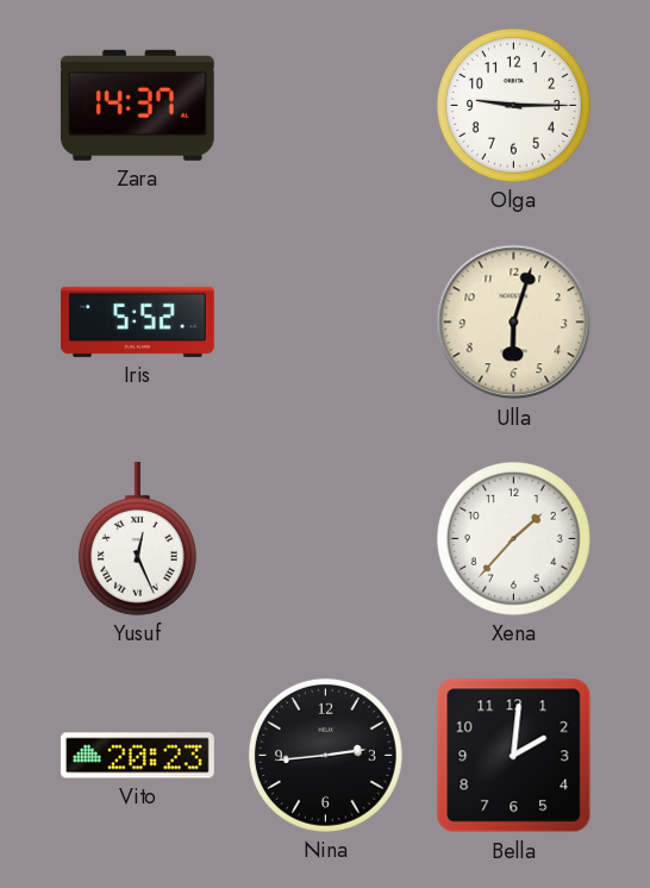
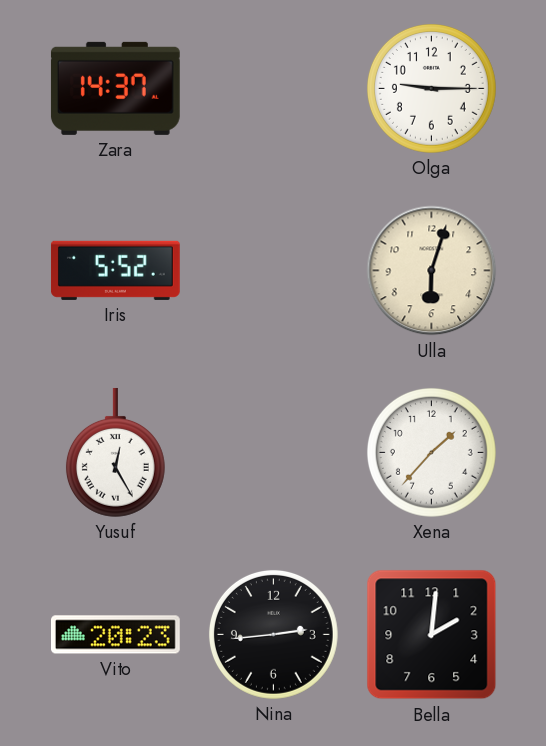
Yusuf: 12:26 -> 12:25 (115, 452)
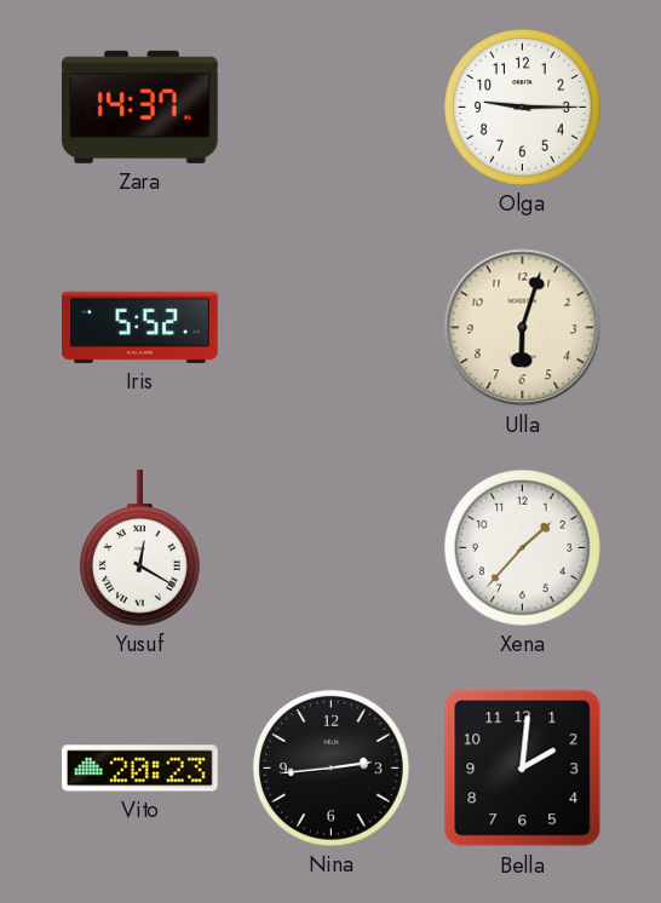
Yusuf: 12:25 -> 12:20 (139, 547)
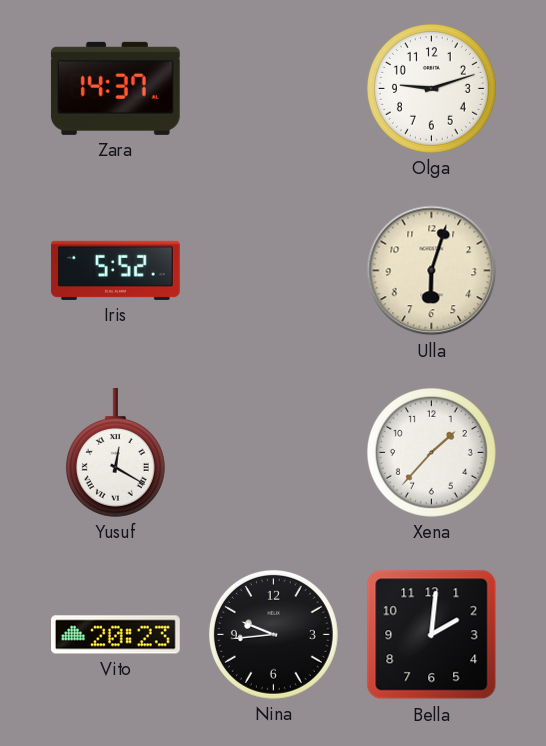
Olga: 9:15 -> 9:12 (431, 88)
Nina: 2:44 -> 9:44 (273, 634)
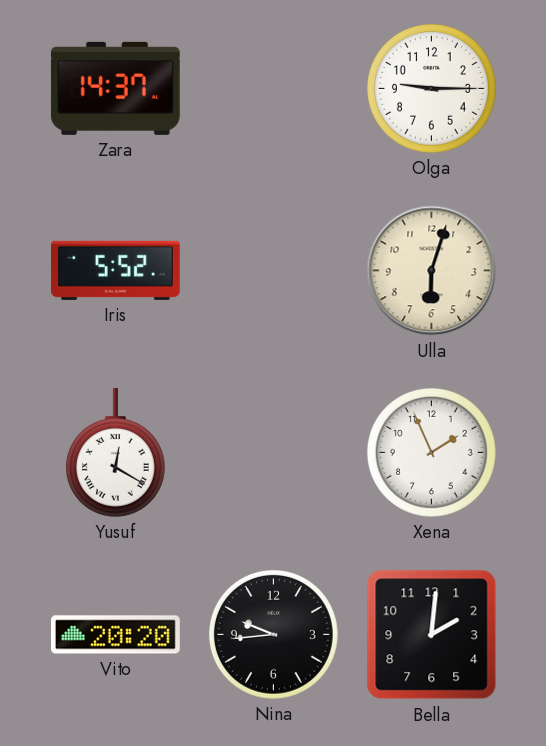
Olga: 9:12 -> 9:15 (431, 88)
Xena: 1:37 -> 1:56 (431, 452)
Vito: 20:23 -> 20:20 (116, 635)
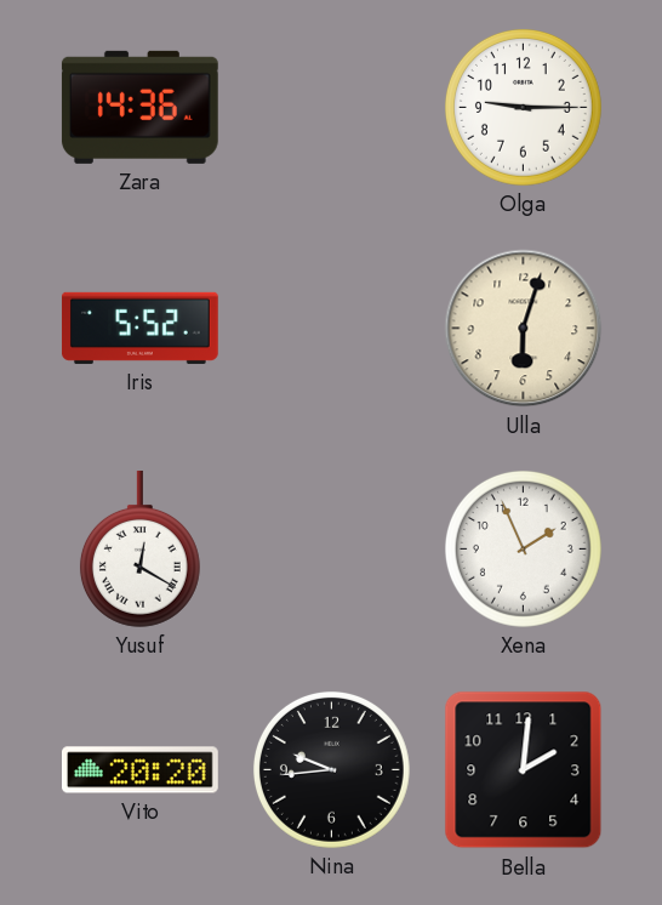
Zara: 14:37 -> 14:36 (139, 107)
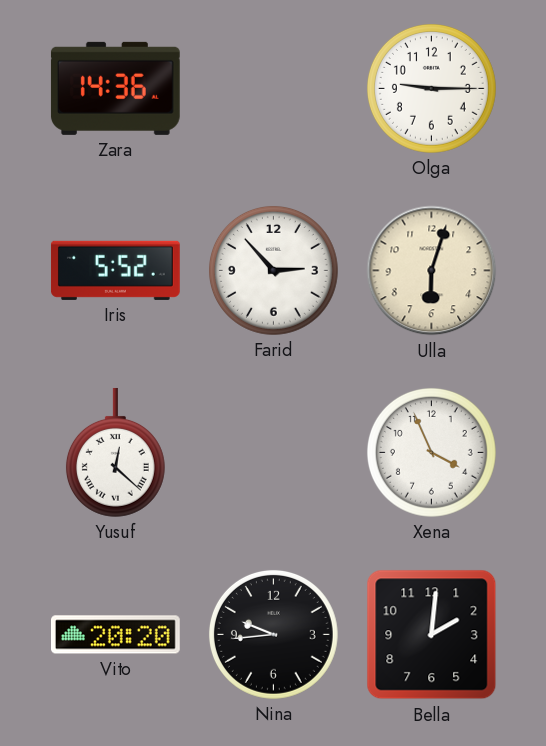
Farid: none -> 2:53 (273, 270)
Yusuf: 12:20 -> 12:22 (115, 452)
Xena: 1:56 -> 3:56 (431, 452)
